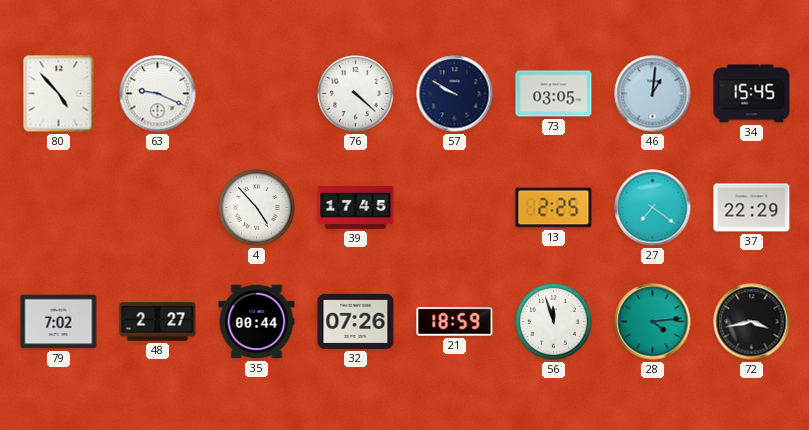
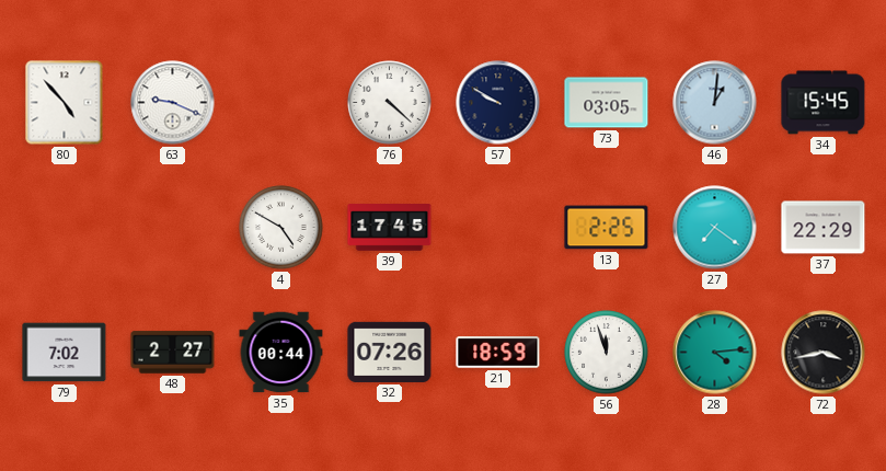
4: 4:53 -> 4:50 (281, 228)
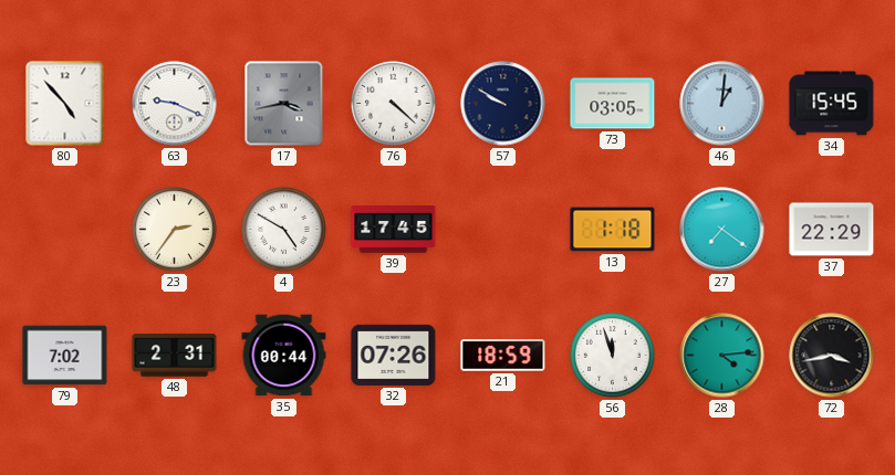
17: none -> 3:43 (284, 104)
23: none -> 2:36 (175, 230)
13: 2:25 -> 1:18 (613, 230)
48: 2:27 -> 2:31 (175, 356)
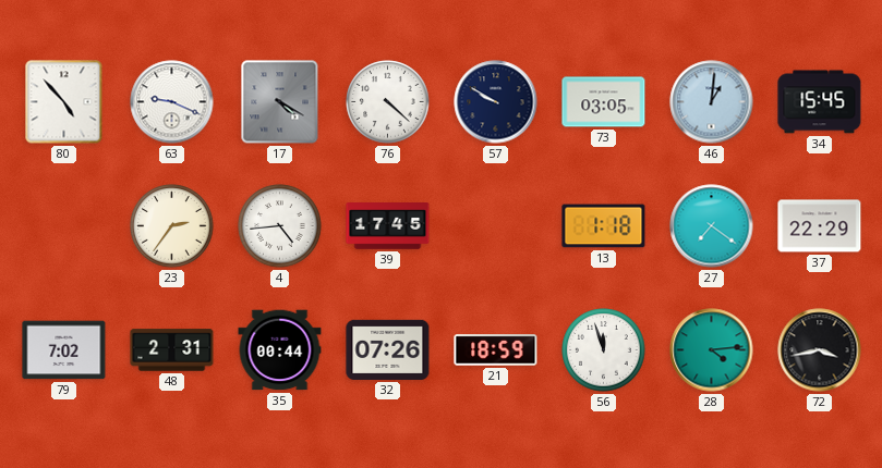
17: 3:43 -> 4:20 (280, 102)
4: 4:50 -> 4:44 (280, 226)
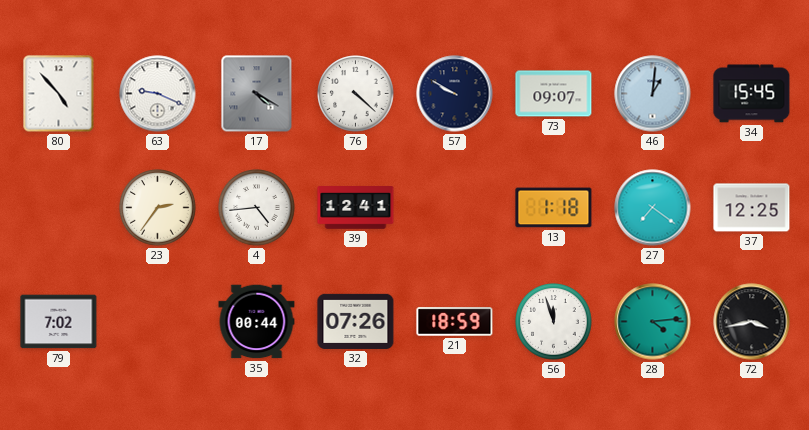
73: 03:05 -> 09:07 (554, 94)
39: 17:45 -> 12:41 (356, 208)
37: 22:29 -> 12:25 (752, 208)
48: 2:31 -> none (172, 350)
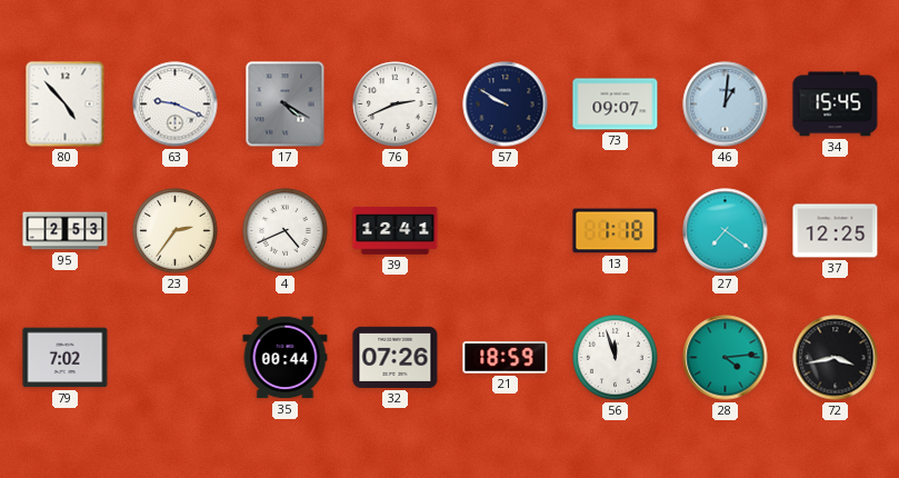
76: 4:22 -> 2:41 (396, 104)
95: none -> 2:53 (66, 231)
4: 4:44 -> 4:41 (286, 231)
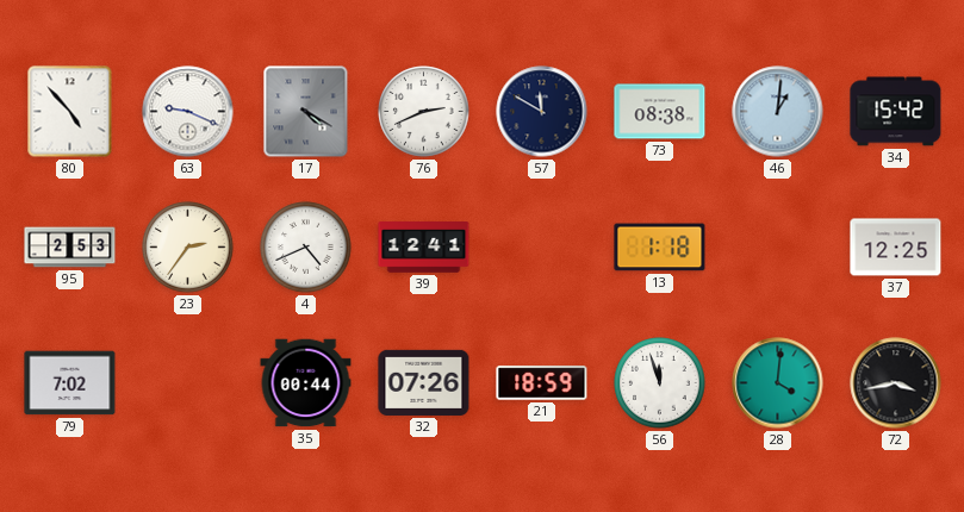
57: 9:50 -> 11:50 (542, 112)
73: 09:07 -> 08:38 (660, 112)
34: 15:45 -> 15:42 (896, 112)
27: 7:21 -> none (726, 231)
28: 4:14 -> 4:01 (778, 383)
